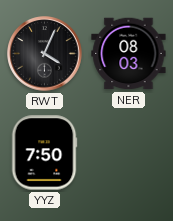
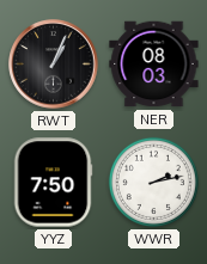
RWT: 4:04 -> 1:04 (54, 65)
WWR: none -> 2:13 (153, 182)
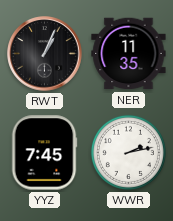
NER: 08:03 -> 11:35 (129, 54)
YYZ: 7:50 -> 7:45 (44, 153)
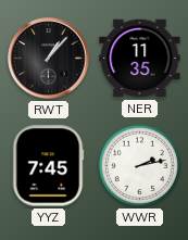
RWT: 1:04 -> 1:07 (49, 59)
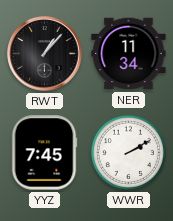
NER: 11:35 -> 11:34 (129, 54)
WWR: 2:13 -> 2:10 (128, 152)
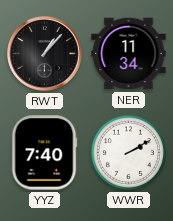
YYZ: 7:45 -> 7:40 (44, 153)
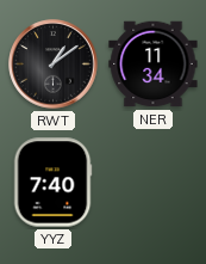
RWT: 1:07 -> 1:09 (54, 65)
WWR: 2:10 -> none (128, 152)
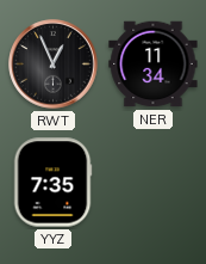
RWT: 1:09 -> 12:56 (54, 65)
YYZ: 7:40 -> 7:35 (52, 183)
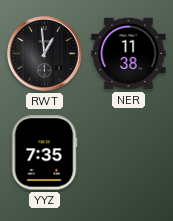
RWT: 12:56 -> 12:59 (45, 54)
NER: 11:34 -> 11:38 (129, 54)
